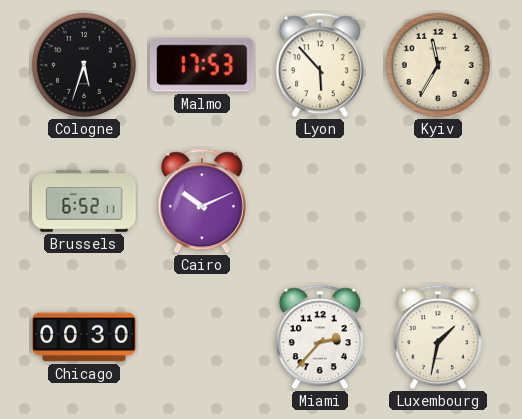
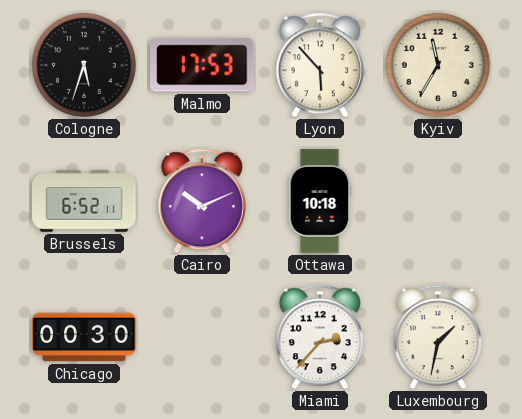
Ottawa: none -> 10:18 (320, 201)
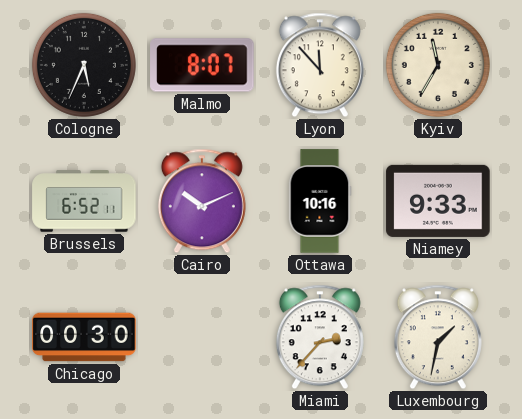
Cologne: 5:33 -> 5:34 (84, 65)
Malmo: 17:53 -> 8:07 (202, 65)
Lyon: 5:53 -> 11:53 (320, 65)
Ottawa: 10:18 -> 10:16 (320, 201)
Niamey: none -> 9:33 (438, 201)
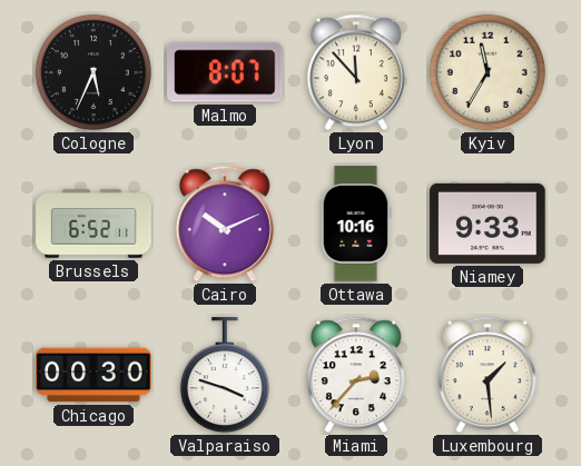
Valparaiso: none -> 3:48 (225, 376)
Luxembourg: 1:32 -> 1:29 (488, 375)
